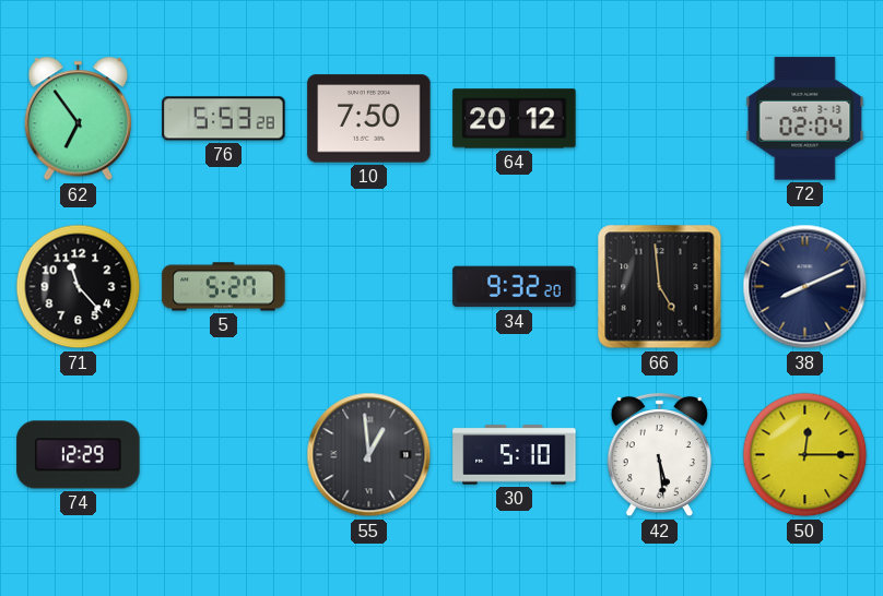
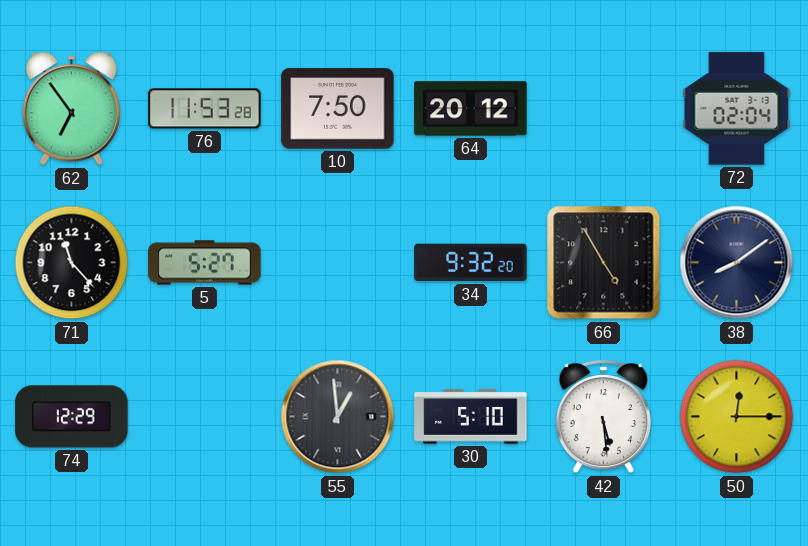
76: 5:53 -> 11:53 (205, 109)
66: 4:59 -> 4:55 (604, 263)
38: 8:11 -> 8:09 (737, 263)
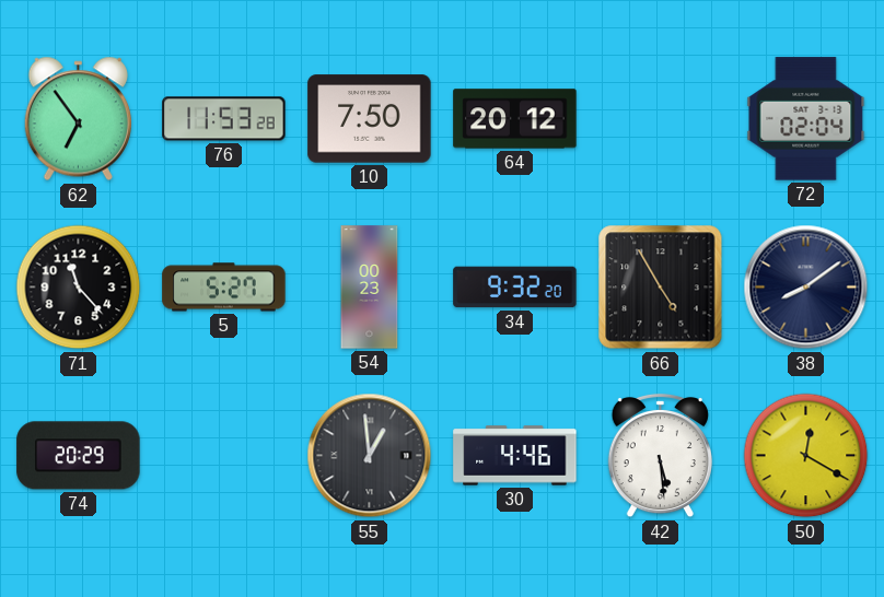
54: none -> 00:23 (370, 288)
74: 12:29 -> 20:29 (79, 456)
30: 5:10 -> 4:46 (515, 456)
50: 12:15 -> 12:20 (806, 456)
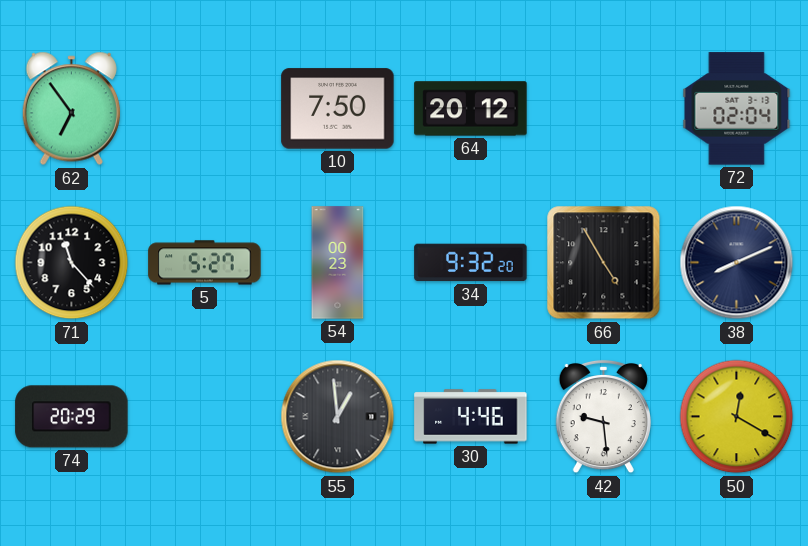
76: 11:53 -> none (224, 119)
38: 8:09 -> 8:11 (737, 263)
42: 5:29 -> 9:29 (603, 417)
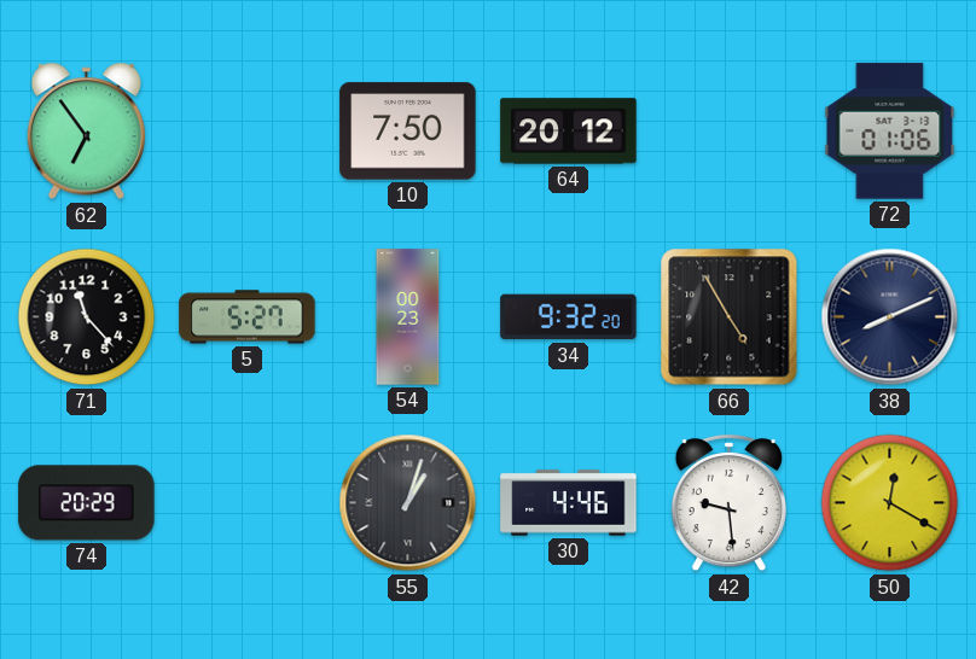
72: 02:04 -> 01:06 (890, 132)
55: 12:59 -> 1:03 (408, 503)
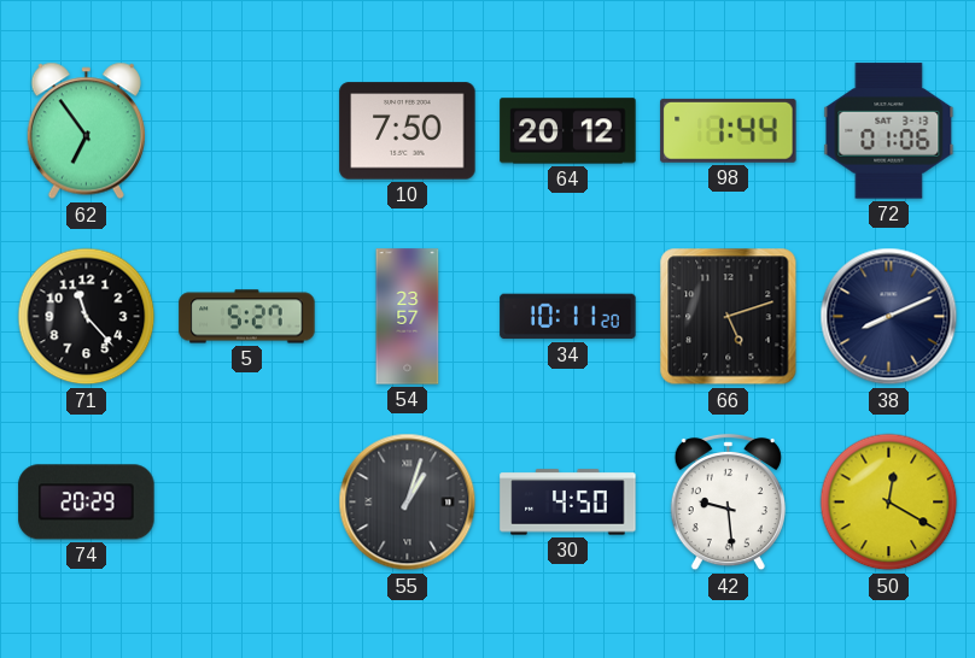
98: none -> 1:44 (729, 130)
54: 00:23 -> 23:57 (408, 317)
34: 9:32 -> 10:11 (568, 317)
66: 4:55 -> 5:12 (729, 317)
30: 4:46 -> 4:50 (568, 503)
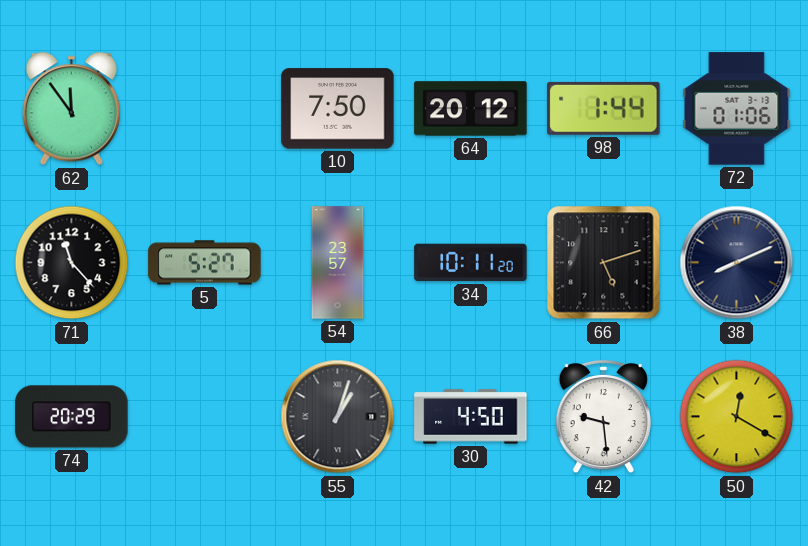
62: 6:54 -> 11:54 (71, 109)
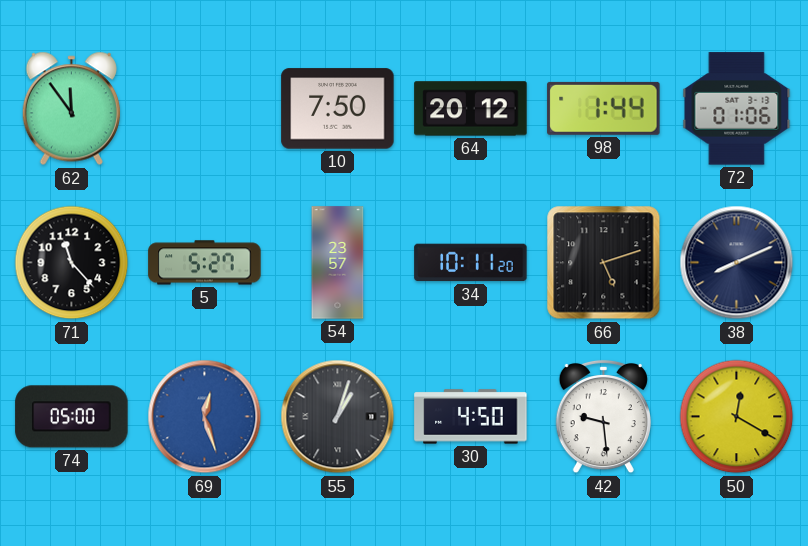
74: 20:29 -> 05:00 (72, 417)
69: none -> 12:27 (205, 417)
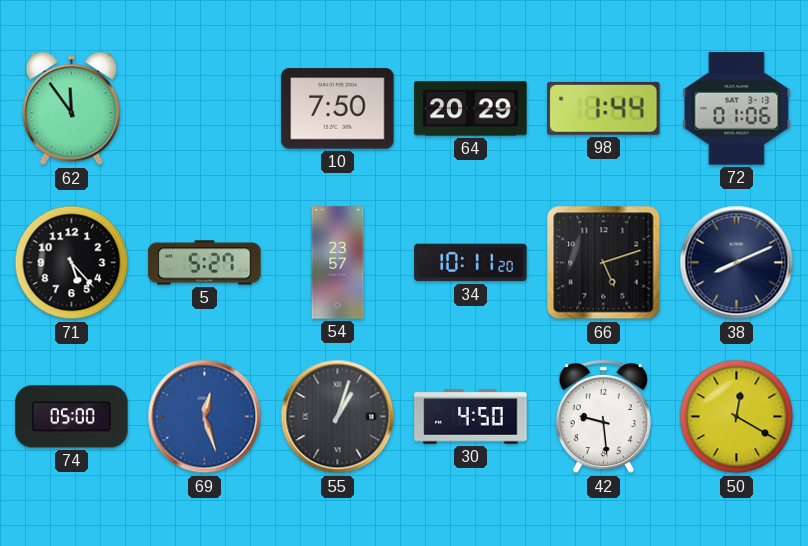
64: 20:12 -> 20:29 (471, 109)
71: 11:23 -> 5:23 (72, 263)
